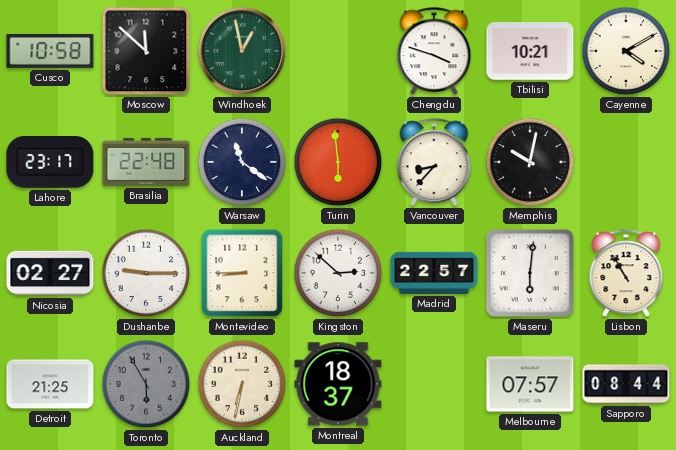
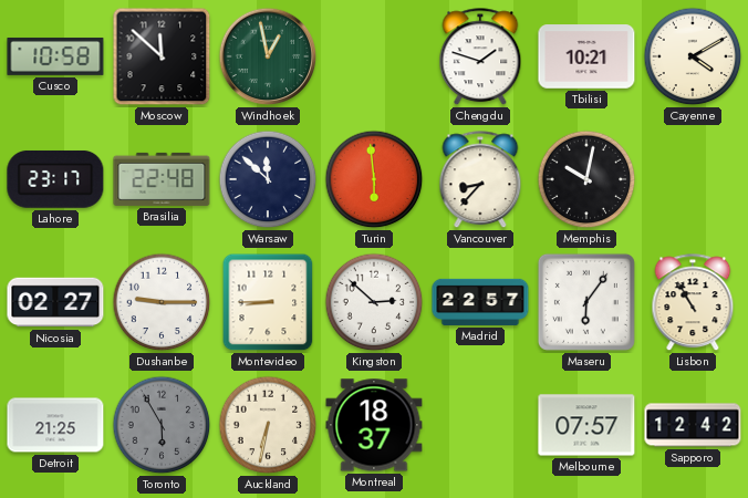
Chengdu: 3:48 -> 1:48 (480, 58)
Warsaw: 11:21 -> 11:52 (268, 179)
Maseru: 6:01 -> 6:06 (586, 302)
Sapporo: 08:44 -> 12:42 (693, 425)
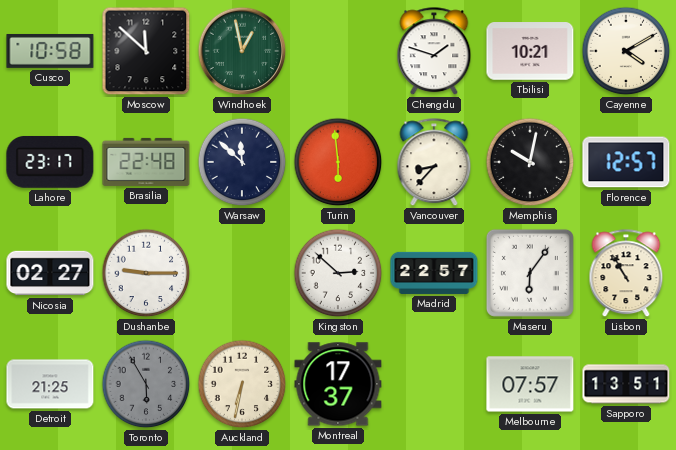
Florence: none -> 12:57 (626, 162)
Montevideo: 8:45 -> none (268, 302)
Montreal: 18:37 -> 17:37 (338, 384)
Sapporo: 12:42 -> 13:51 (626, 384)
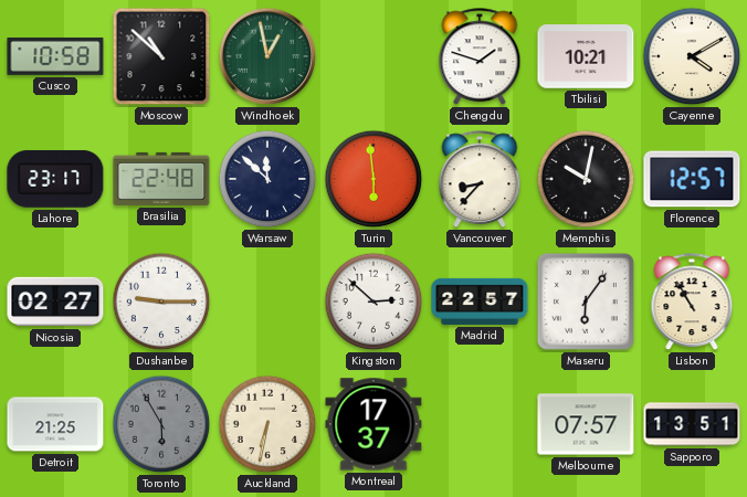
Moscow: 11:52 -> 10:52 (161, 56)
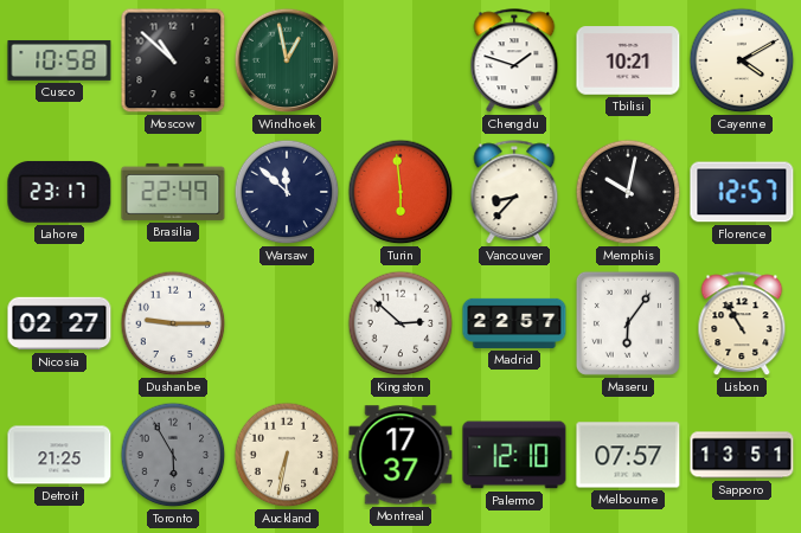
Brasilia: 22:48 -> 22:49 (173, 192)
Palermo: none -> 12:10 (514, 455)
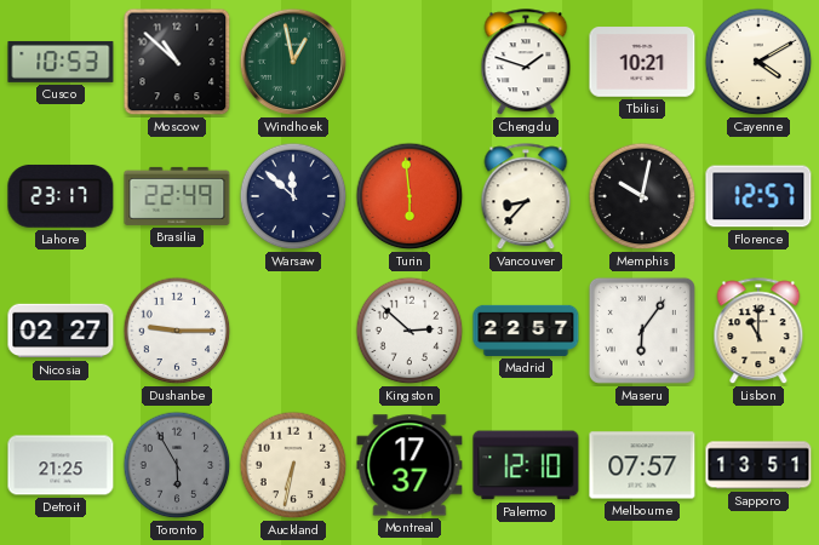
Cusco: 10:58 -> 10:53 (61, 62)
Lisbon: 10:55 -> 11:00 (758, 332)
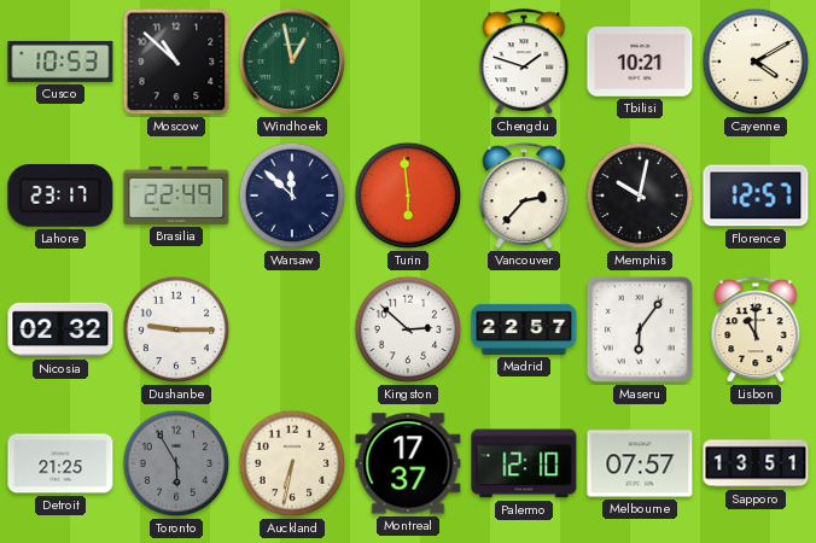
Vancouver: 8:37 -> 2:37 (524, 197)
Nicosia: 02:27 -> 02:32 (60, 329)
